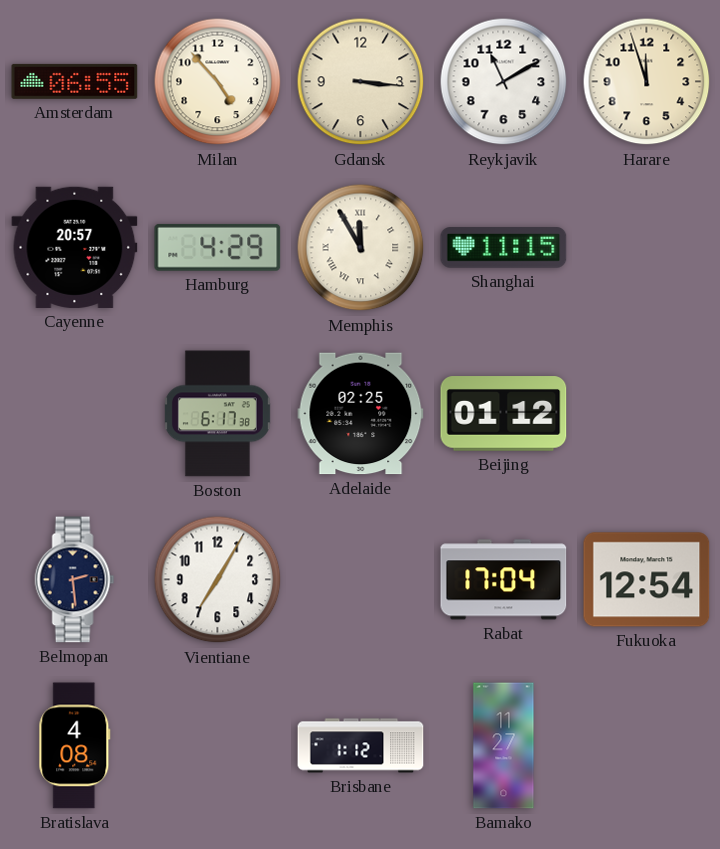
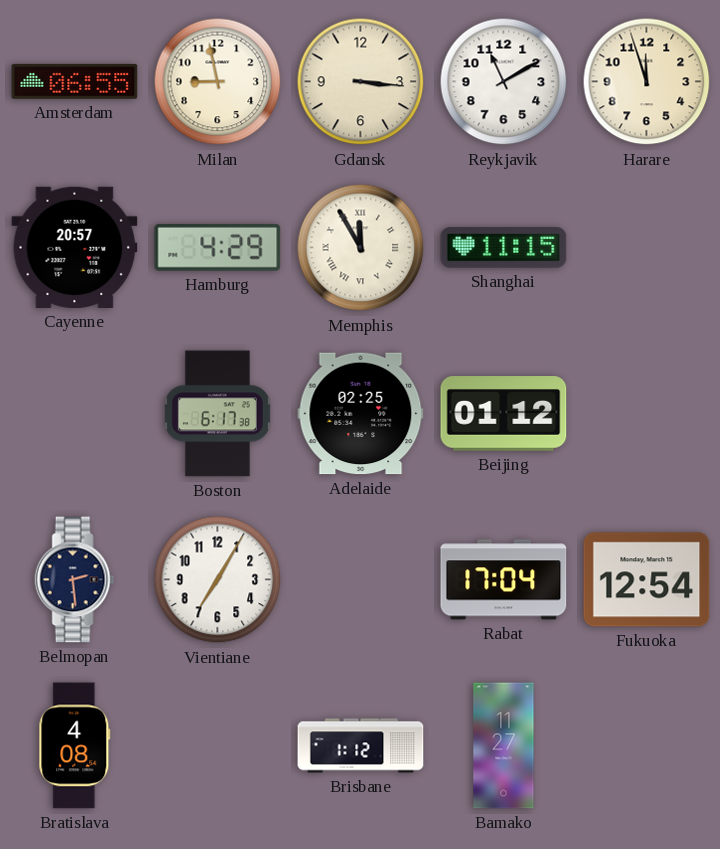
Milan: 4:53 -> 8:58 (218, 82)
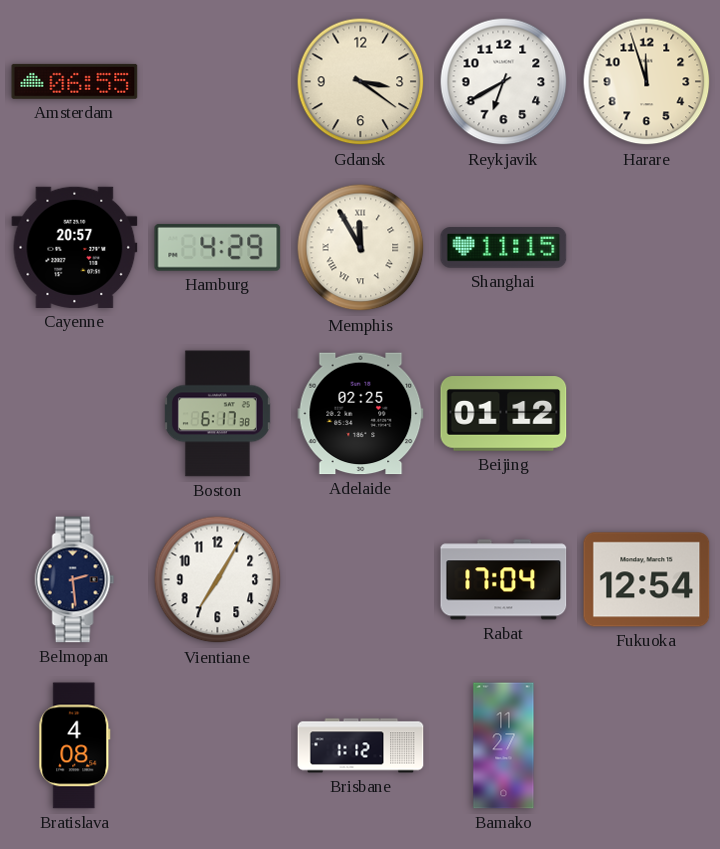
Milan: 8:58 -> none (218, 82)
Gdansk: 3:16 -> 3:21 (361, 82)
Reykjavik: 11:10 -> 6:40 (504, 82)
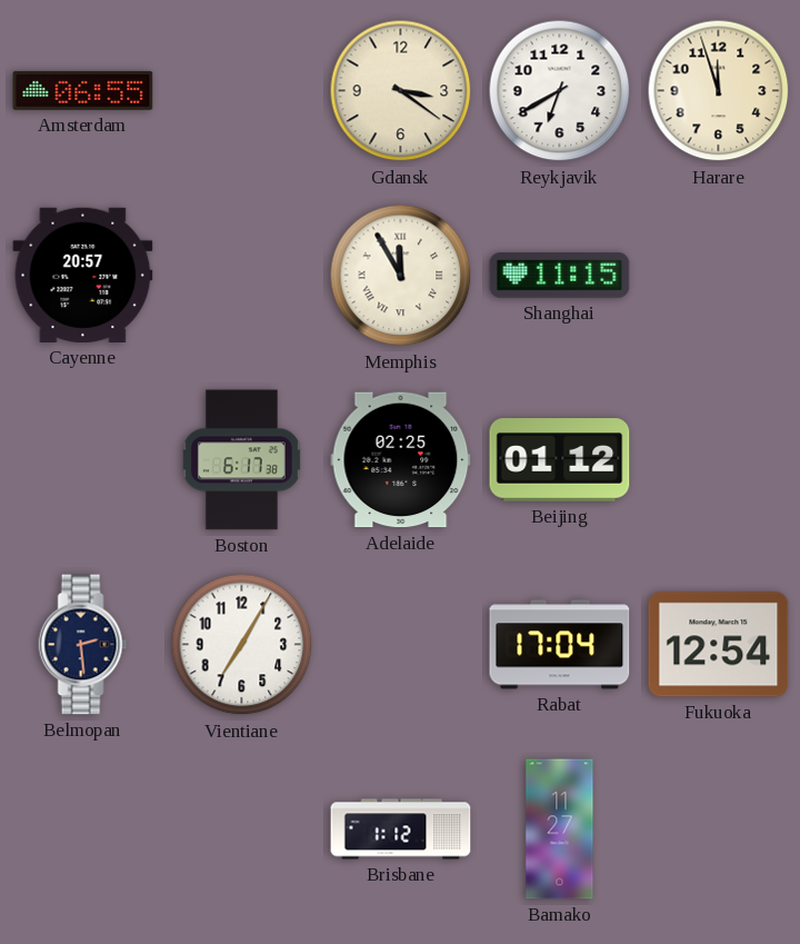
Hamburg: 4:29 -> none (218, 247)
Bratislava: 4:08 -> none (75, 746)
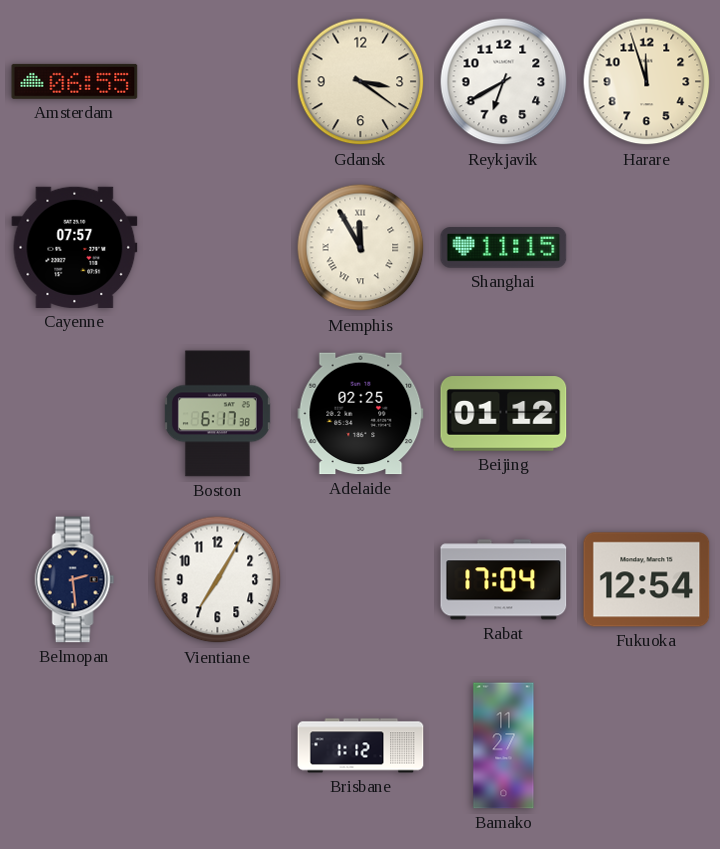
Cayenne: 20:57 -> 07:57 (75, 247)
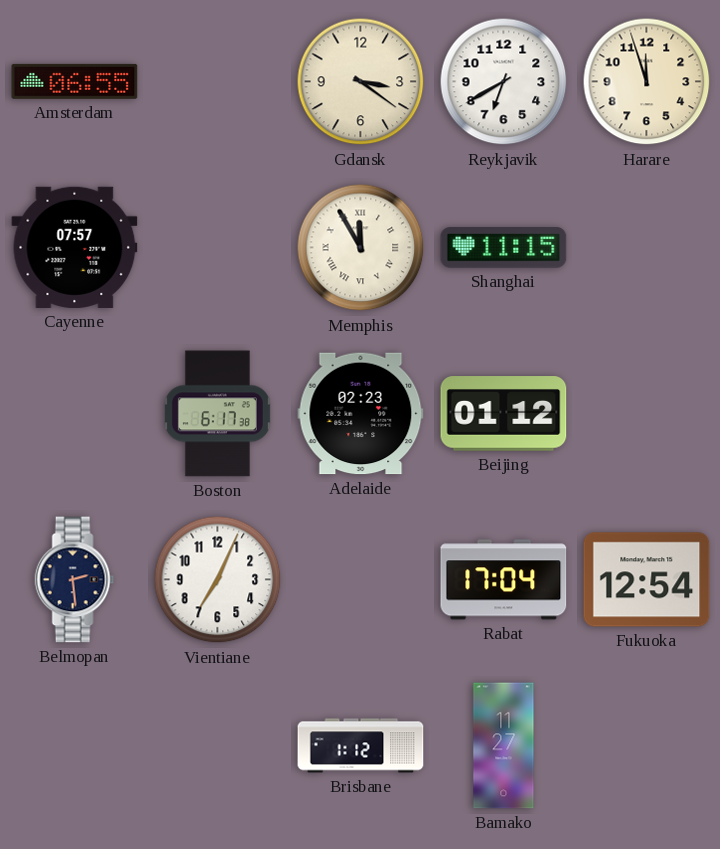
Adelaide: 02:25 -> 02:23 (361, 414)
Vientiane: 7:05 -> 7:04 (218, 580)
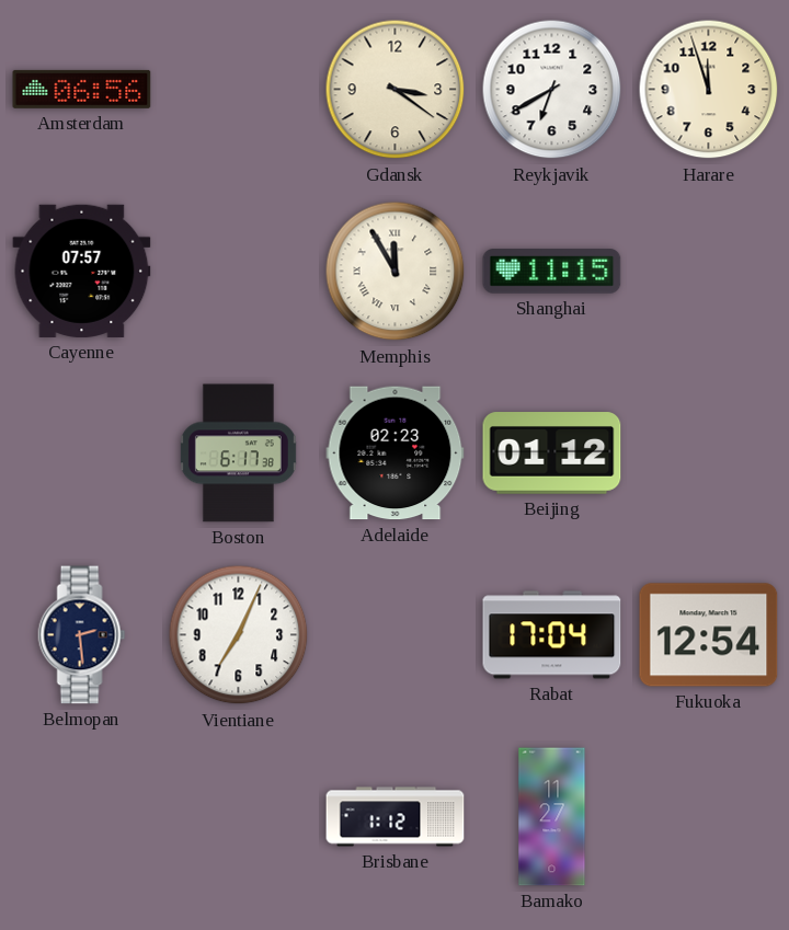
Amsterdam: 06:55 -> 06:56 (82, 89)
